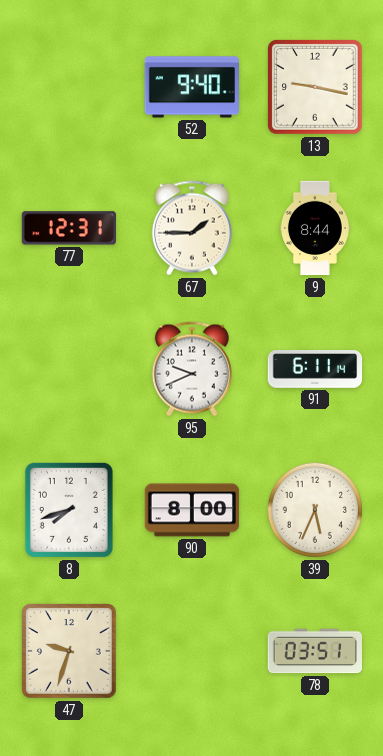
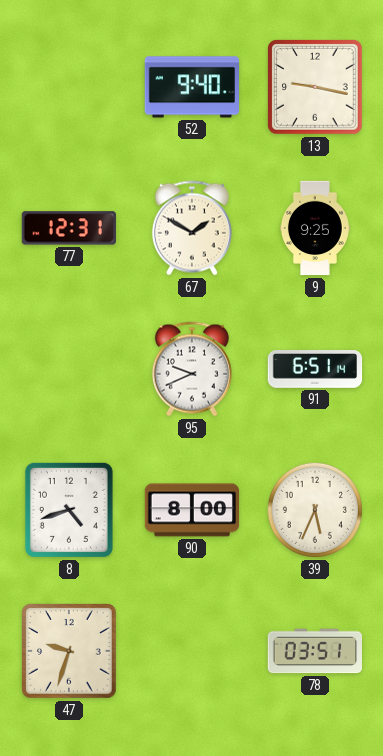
67: 1:45 -> 1:50 (192, 228)
9: 8:44 -> 9:25 (315, 228)
91: 6:11 -> 6:51 (315, 370)
8: 7:42 -> 4:42 (69, 510)
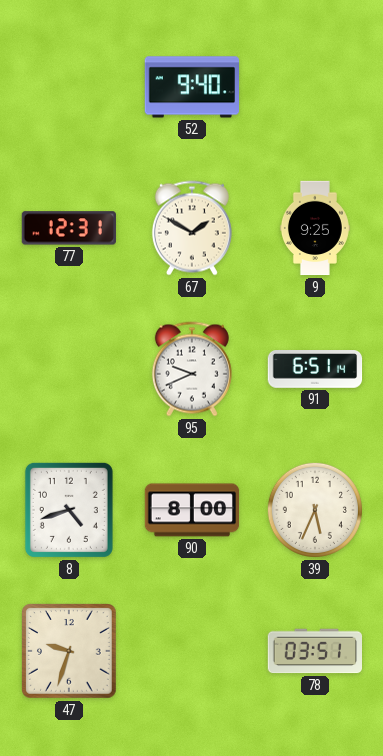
13: 9:17 -> none (316, 88)
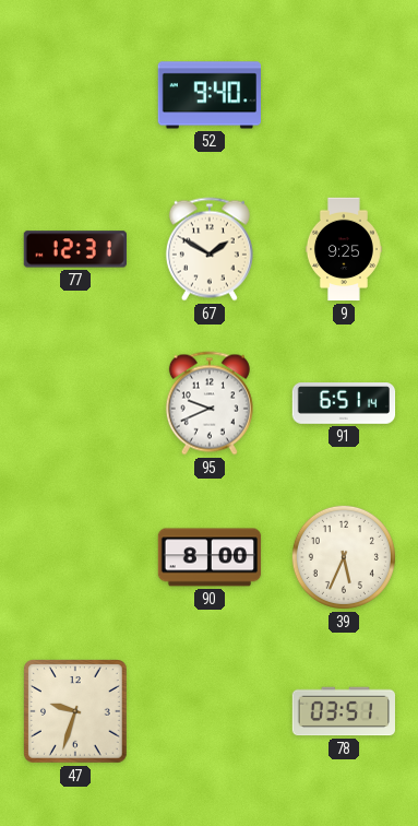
8: 4:42 -> none (69, 510)
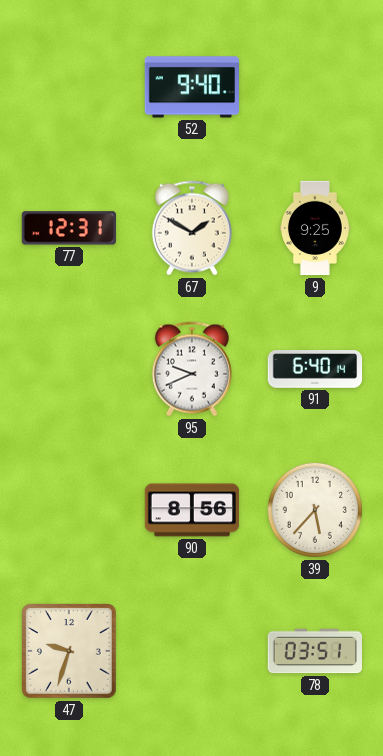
91: 6:51 -> 6:40 (315, 370)
90: 8:00 -> 8:56 (192, 510)
39: 5:34 -> 5:37 (315, 510)
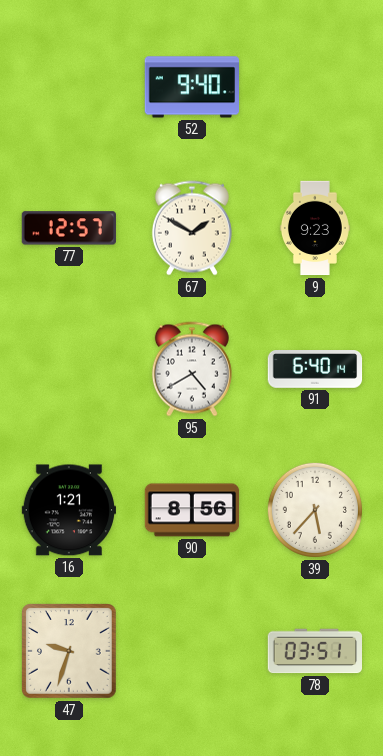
77: 12:31 -> 12:57 (68, 228)
9: 9:25 -> 9:23 (315, 228)
95: 9:41 -> 4:40 (192, 369)
16: none -> 1:21 (68, 510)
